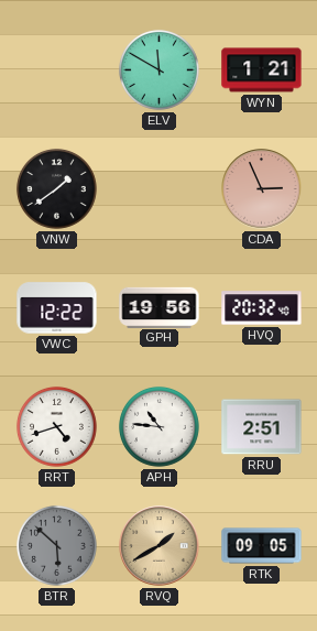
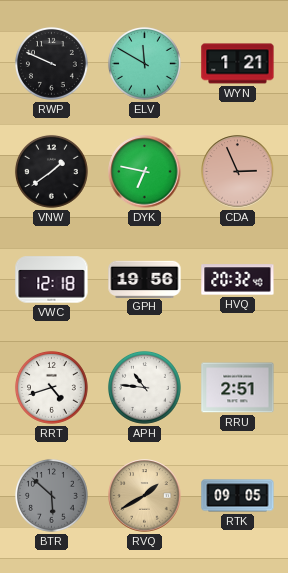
RWP: none -> 9:49 (52, 64)
DYK: none -> 6:47 (145, 172)
VWC: 12:22 -> 12:18 (52, 280)
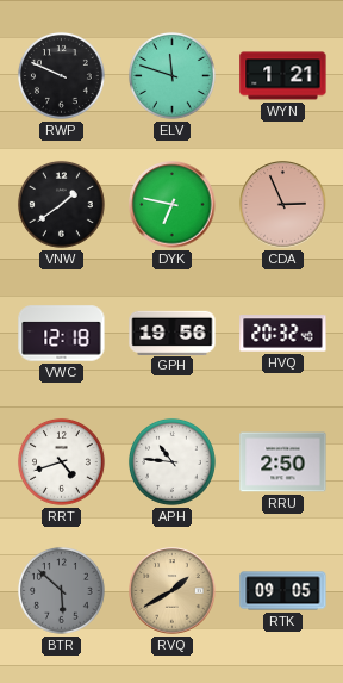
ELV: 11:50 -> 11:48 (173, 76)
RRU: 2:51 -> 2:50 (283, 462)
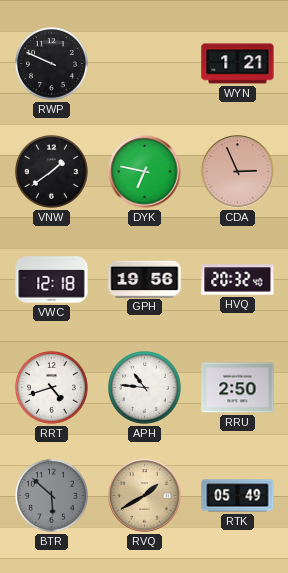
ELV: 11:48 -> none (173, 76)
RTK: 09:05 -> 05:49 (238, 496)
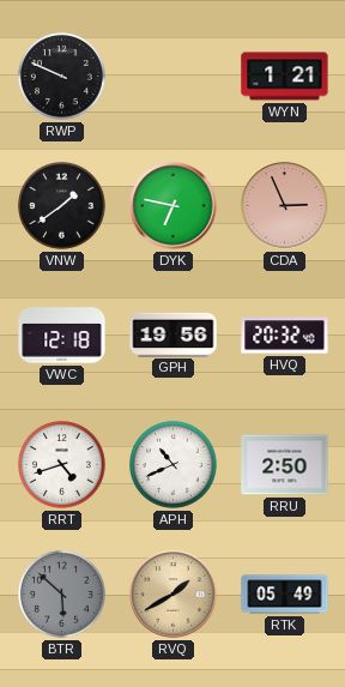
APH: 10:46 -> 10:41 (174, 465)
